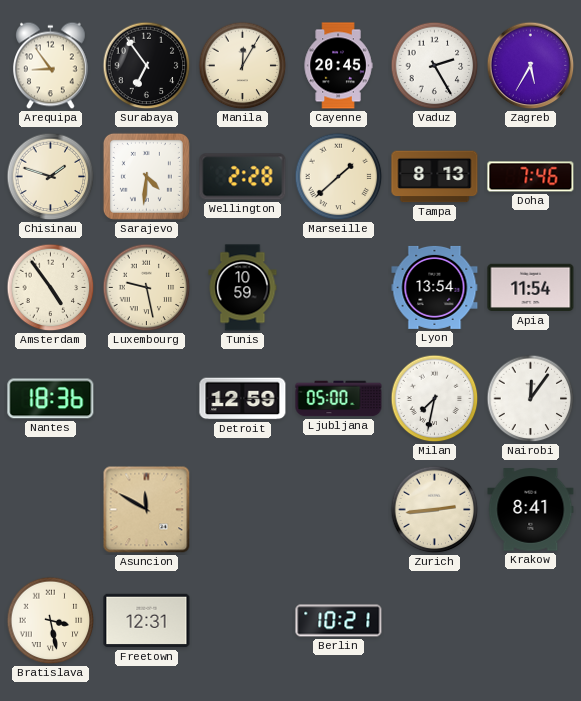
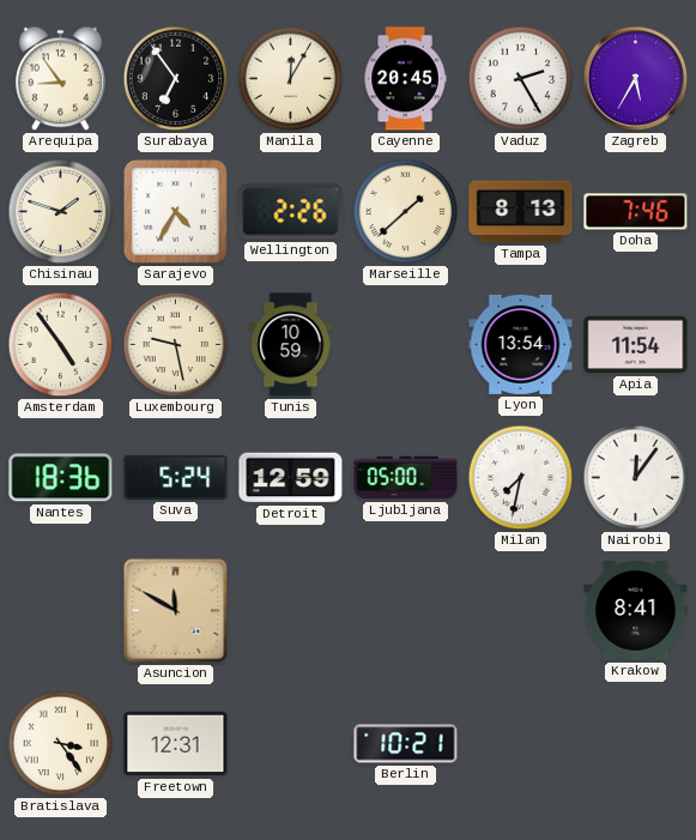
Sarajevo: 4:31 -> 4:35 (175, 211)
Wellington: 2:28 -> 2:26 (291, 212)
Suva: none -> 5:24 (176, 477)
Zurich: 2:44 -> none (435, 510)
Bratislava: 3:28 -> 3:24 (61, 744)
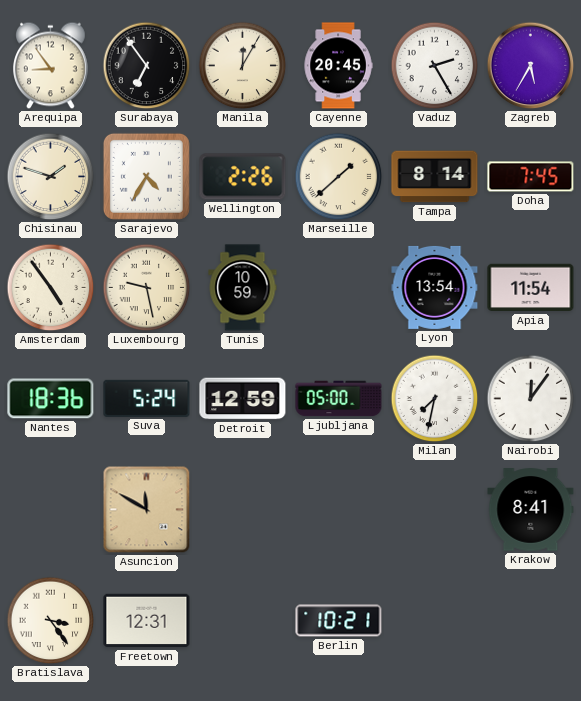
Tampa: 8:13 -> 8:14 (435, 177)
Doha: 7:46 -> 7:45 (531, 177)
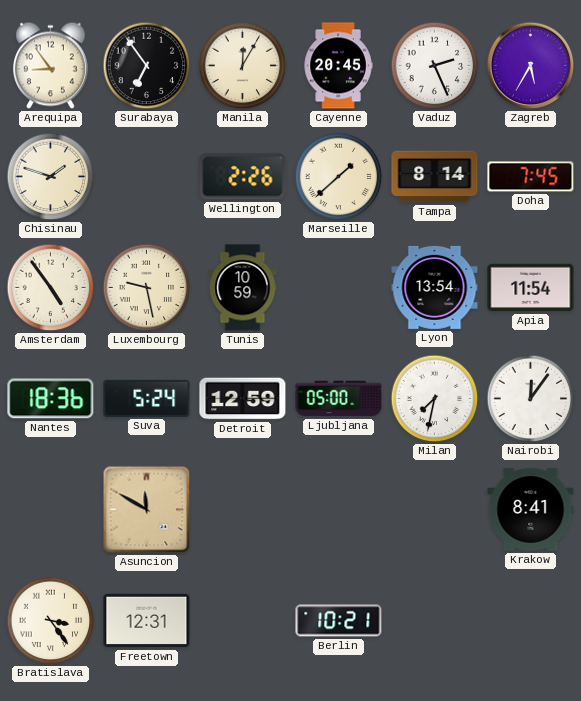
Vaduz: 2:25 -> 2:26 (435, 66)
Sarajevo: 4:35 -> none (146, 176)
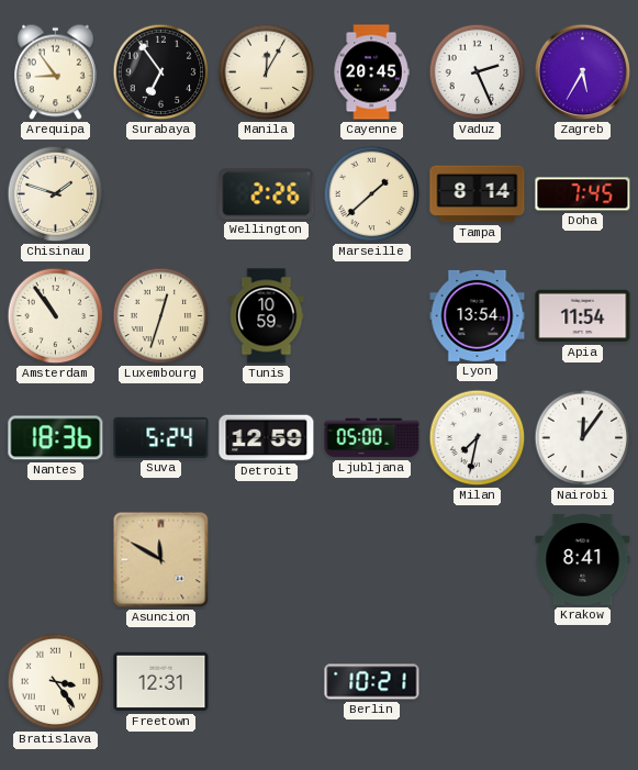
Amsterdam: 4:54 -> 10:54 (56, 316)
Luxembourg: 9:28 -> 12:33 (161, 316)
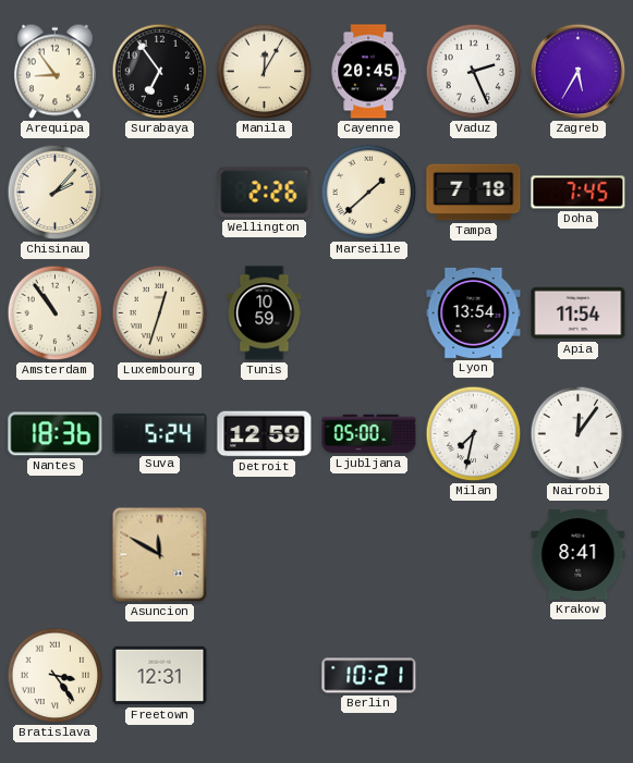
Chisinau: 1:48 -> 2:07 (56, 193)
Tampa: 8:14 -> 7:18 (474, 193)
